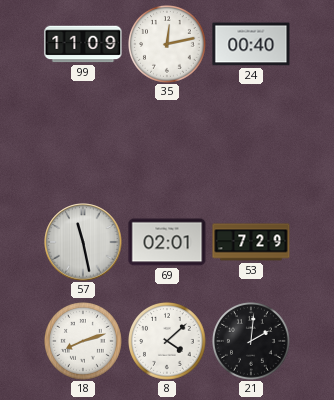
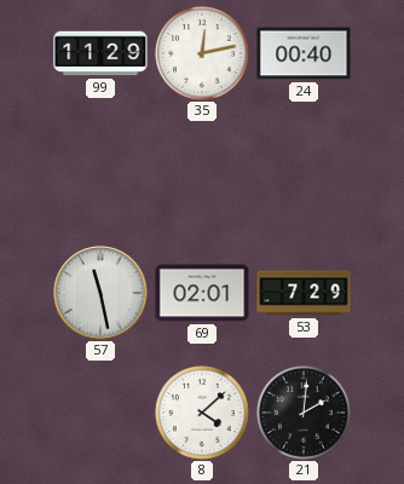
99: 11:09 -> 11:29 (100, 53)
18: 8:12 -> none (84, 342)
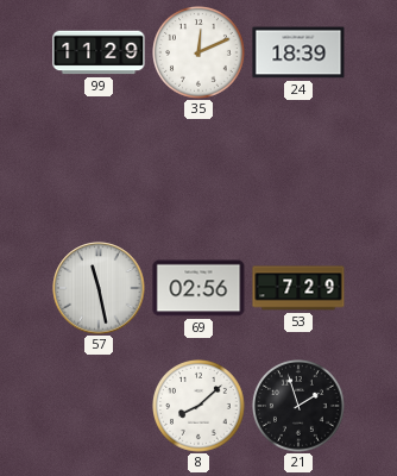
35: 12:13 -> 12:11 (200, 54)
24: 00:40 -> 18:39 (298, 52)
69: 02:01 -> 02:56 (198, 288)
8: 4:08 -> 8:08 (200, 407)
21: 2:01 -> 1:57 (300, 407)
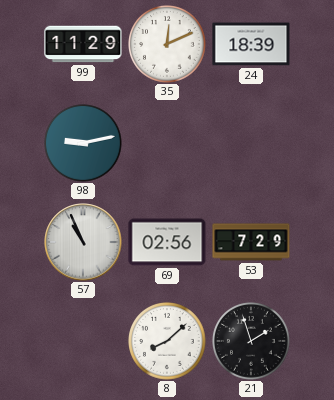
98: none -> 9:13 (84, 144)
57: 11:28 -> 10:56 (83, 242)
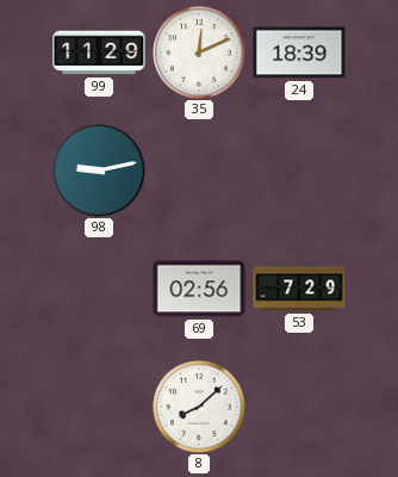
57: 10:56 -> none (83, 242)
21: 1:57 -> none (252, 342)
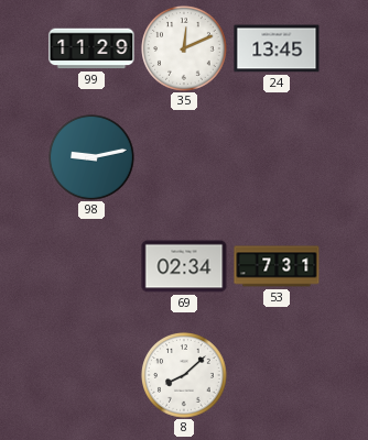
24: 18:39 -> 13:45 (277, 48)
69: 02:56 -> 02:34 (184, 266)
53: 7:29 -> 7:31 (277, 266)
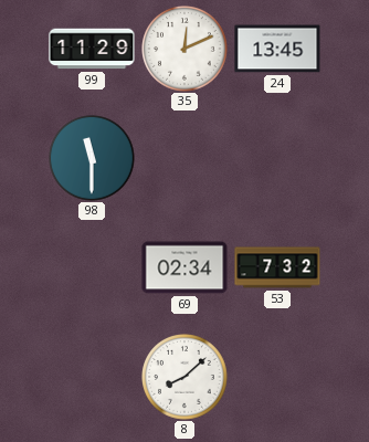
98: 9:13 -> 11:30 (93, 159)
53: 7:31 -> 7:32 (277, 267)
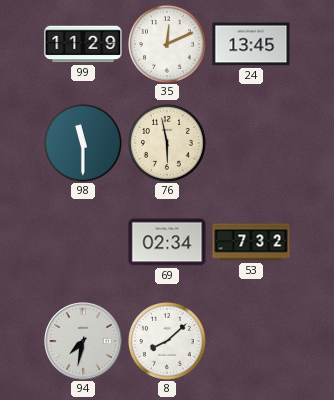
76: none -> 5:58 (168, 144)
94: none -> 7:32 (83, 341)
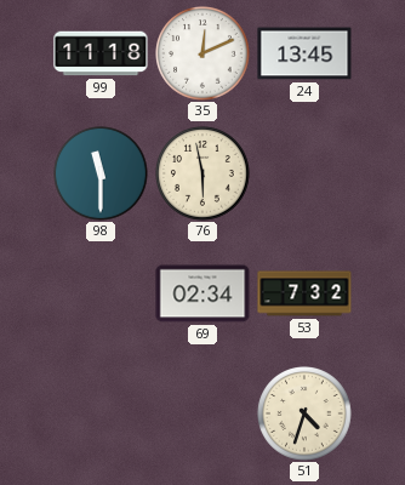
99: 11:29 -> 11:18 (101, 53)
94: 7:32 -> none (83, 341)
8: 8:08 -> none (168, 342)
51: none -> 4:33 (306, 415)
